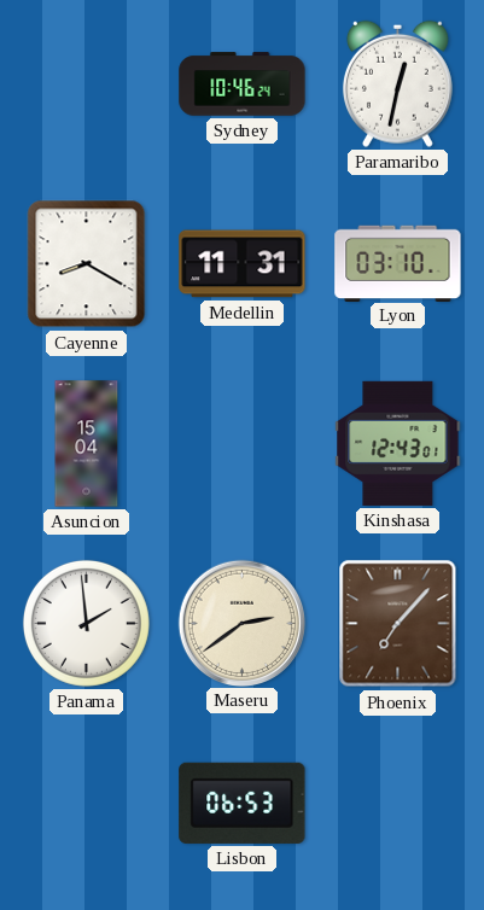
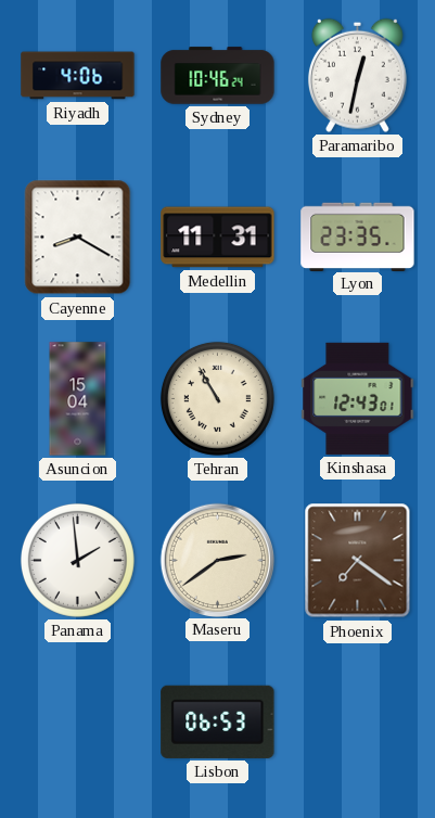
Riyadh: none -> 4:06 (78, 76)
Lyon: 03:10 -> 23:35 (358, 237)
Tehran: none -> 10:55 (217, 398)
Phoenix: 7:07 -> 7:21 (358, 561)
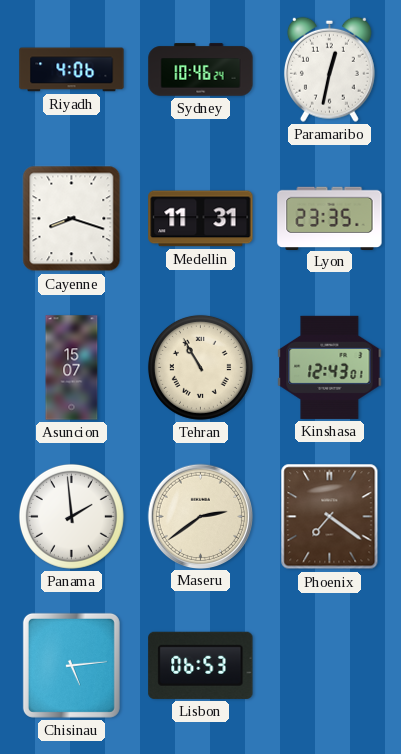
Cayenne: 8:20 -> 8:18 (72, 219)
Asuncion: 15:04 -> 15:07 (72, 368)
Chisinau: none -> 5:14 (71, 665)
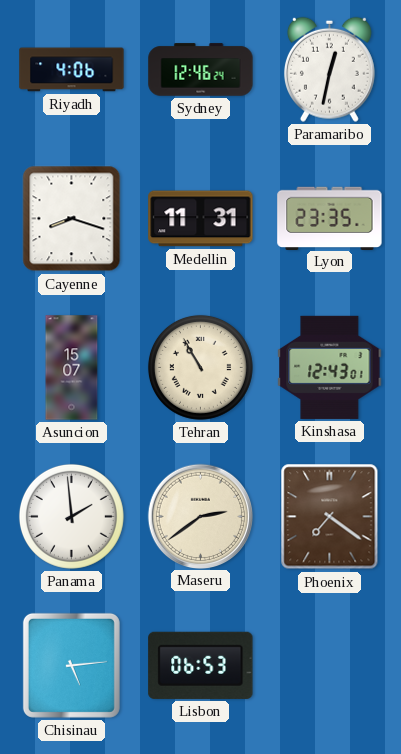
Sydney: 10:46 -> 12:46 (201, 70)
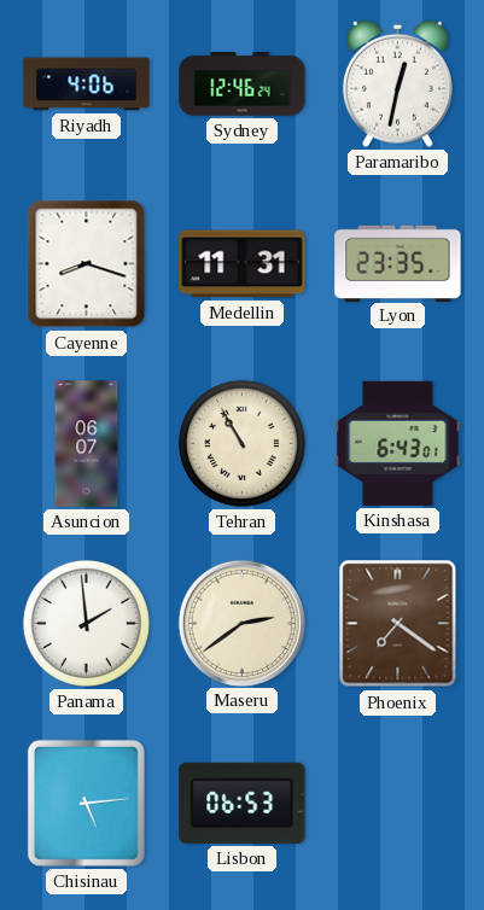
Asuncion: 15:07 -> 06:07 (87, 444)
Kinshasa: 12:43 -> 6:43 (398, 443)
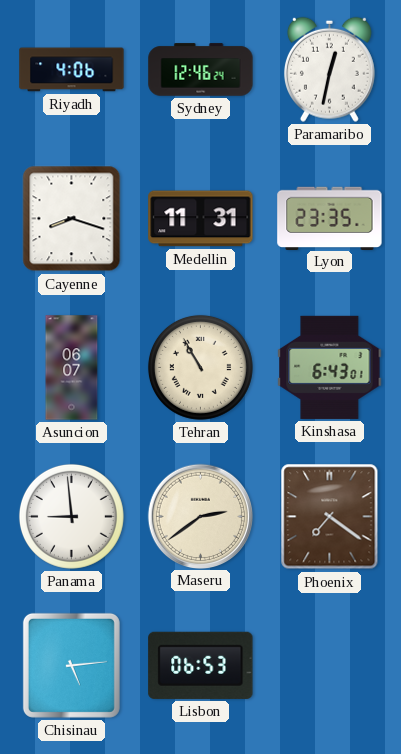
Panama: 1:59 -> 8:59 (71, 516)
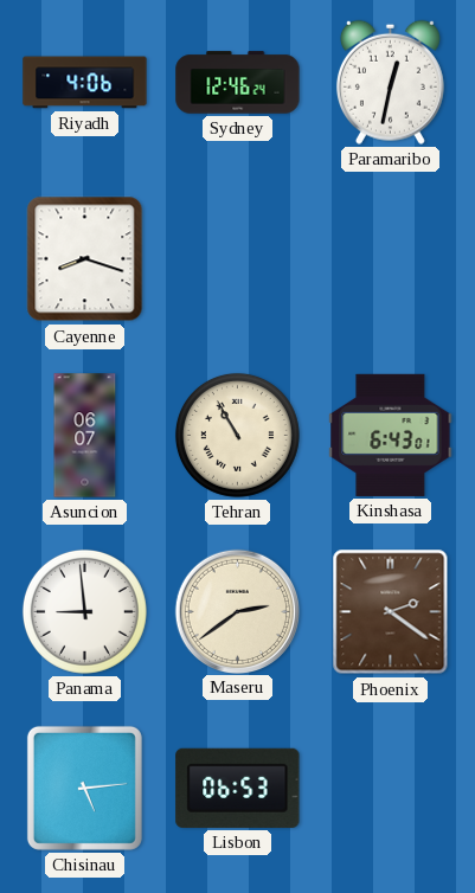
Medellin: 11:31 -> none (201, 219)
Lyon: 23:35 -> none (330, 218)
Phoenix: 7:21 -> 2:21 (391, 612)
